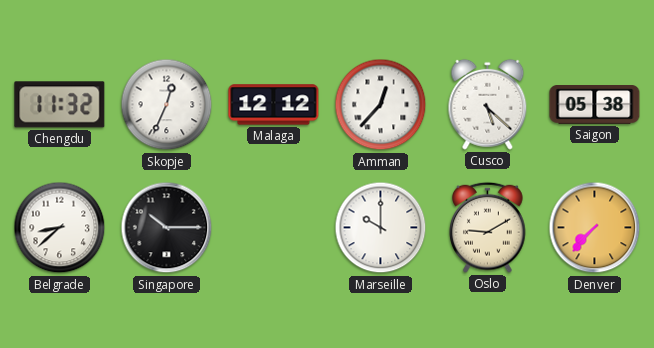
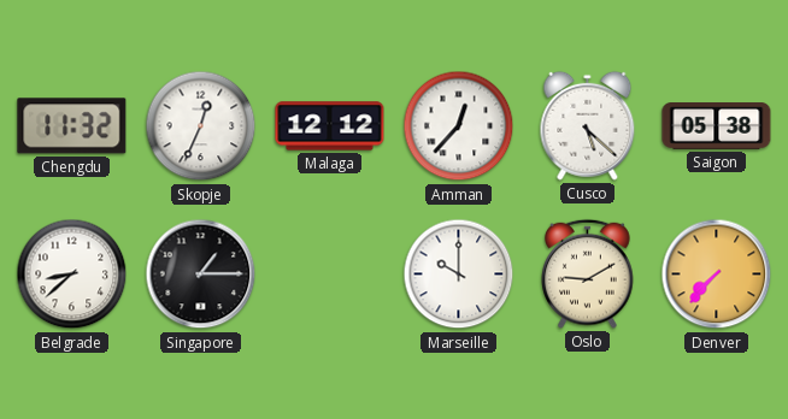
Singapore: 10:15 -> 1:15 (201, 275)
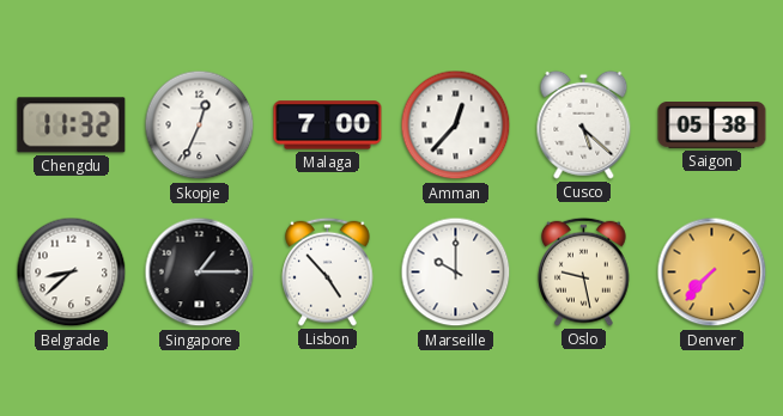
Malaga: 12:12 -> 7:00 (328, 126)
Lisbon: none -> 4:53 (328, 271)
Oslo: 9:10 -> 9:28 (584, 271)
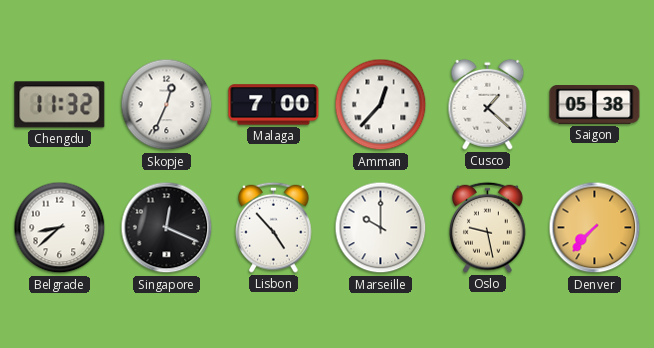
Cusco: 5:22 -> 1:22 (488, 104)
Singapore: 1:15 -> 12:19 (167, 228)
